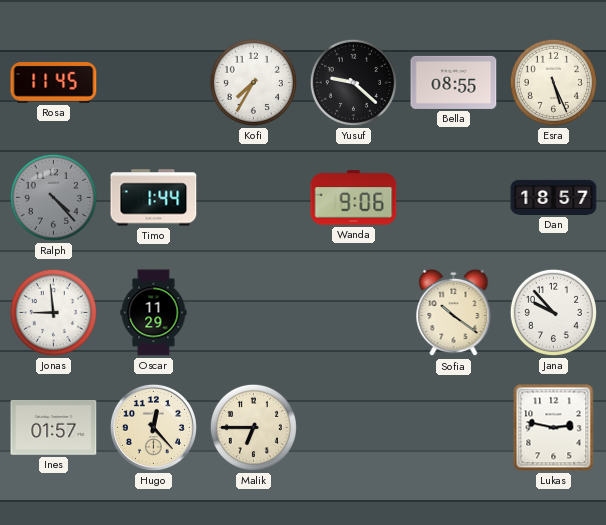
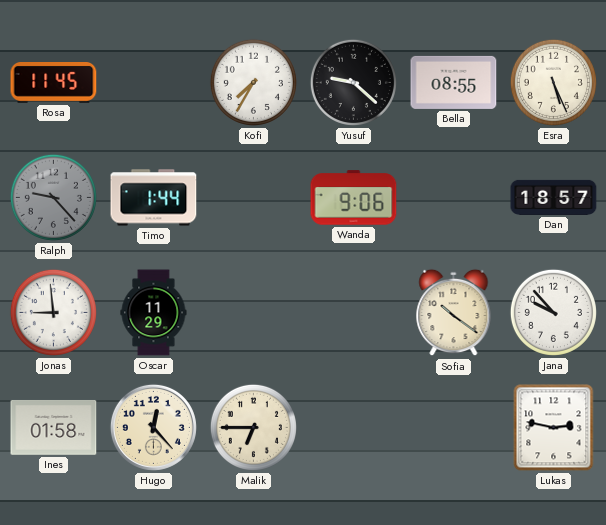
Ralph: 4:23 -> 9:23 (53, 197)
Ines: 01:57 -> 01:58 (54, 427)
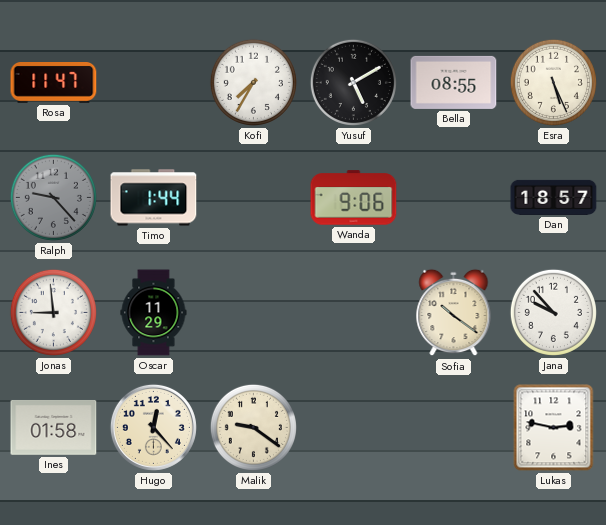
Rosa: 11:45 -> 11:47 (54, 83)
Yusuf: 9:22 -> 5:10 (353, 82)
Malik: 6:45 -> 9:21 (253, 427)
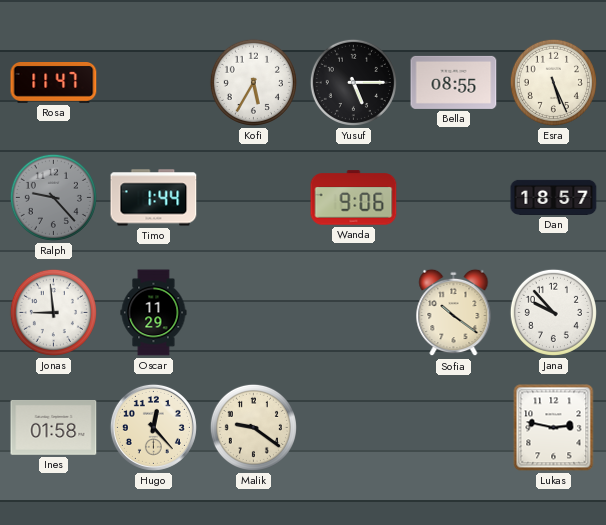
Kofi: 7:35 -> 5:35 (253, 82)
Yusuf: 5:10 -> 5:15 (353, 82)
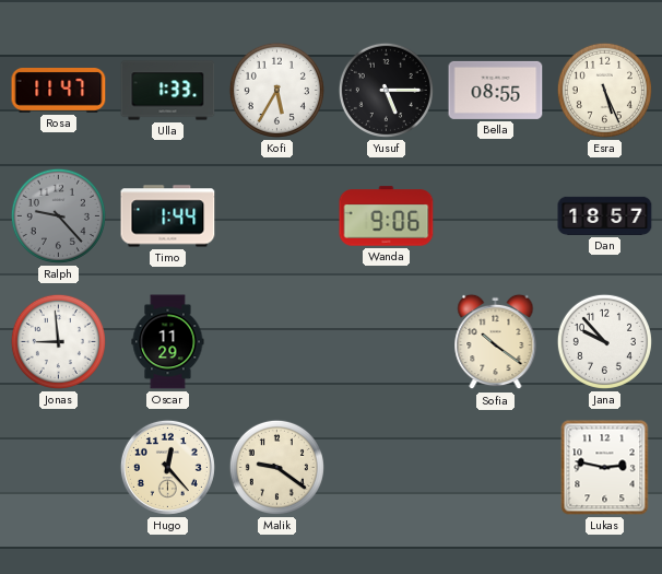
Ulla: none -> 1:33 (168, 91)
Ines: 01:58 -> none (54, 427)
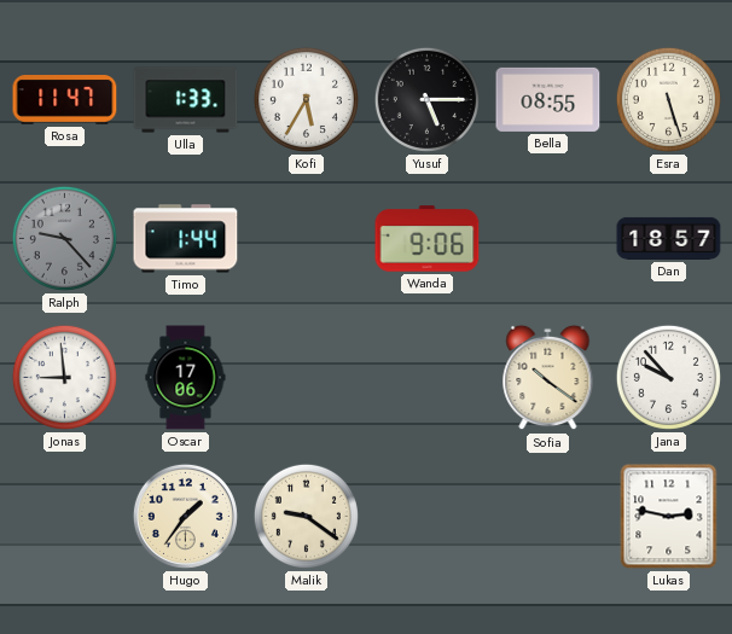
Esra: 5:26 -> 5:27 (668, 99)
Oscar: 11:29 -> 17:06 (186, 378)
Hugo: 12:23 -> 1:36 (185, 516)
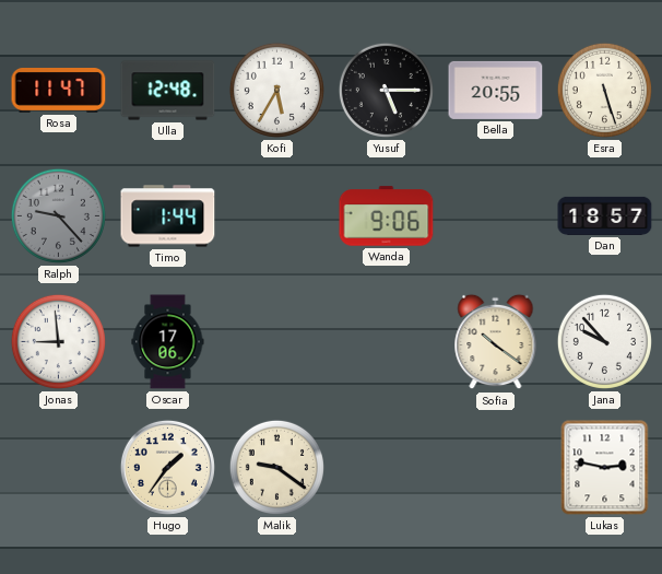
Ulla: 1:33 -> 12:48 (168, 91)
Bella: 08:55 -> 20:55 (496, 90)
